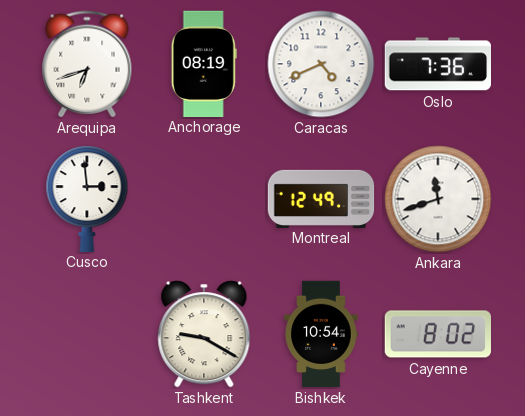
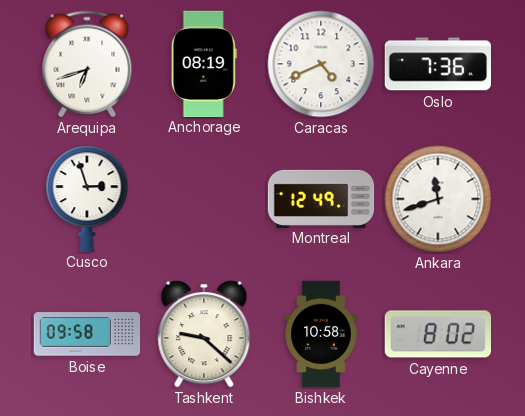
Cusco: 2:59 -> 2:57 (87, 198)
Boise: none -> 09:58 (87, 334)
Tashkent: 9:20 -> 9:22 (204, 334)
Bishkek: 10:54 -> 10:58 (321, 334)
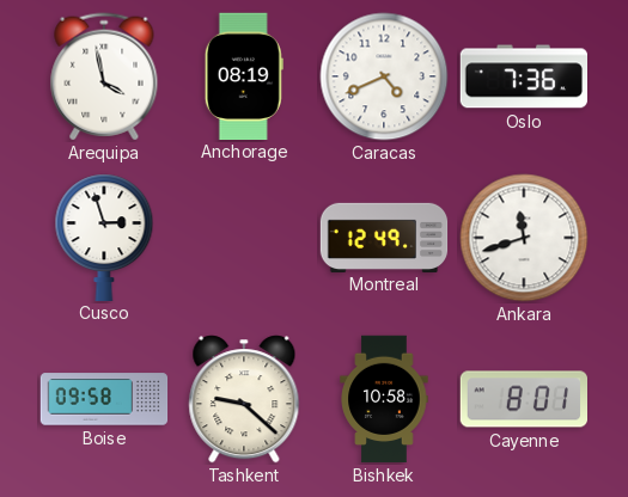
Arequipa: 6:42 -> 3:58 (104, 76)
Cayenne: 8:02 -> 8:01 (524, 399)
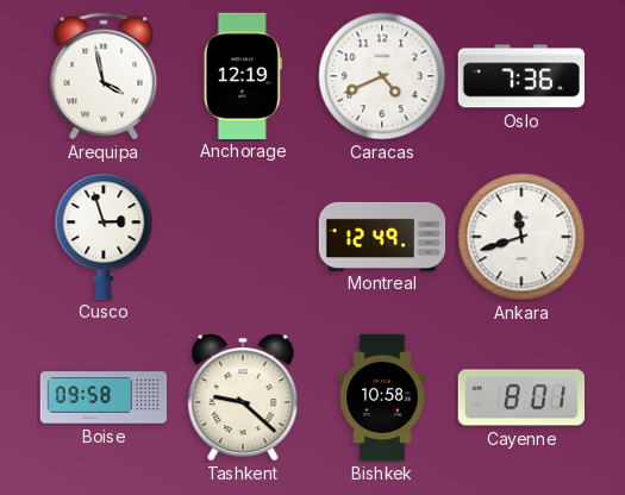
Anchorage: 08:19 -> 12:19 (243, 75)
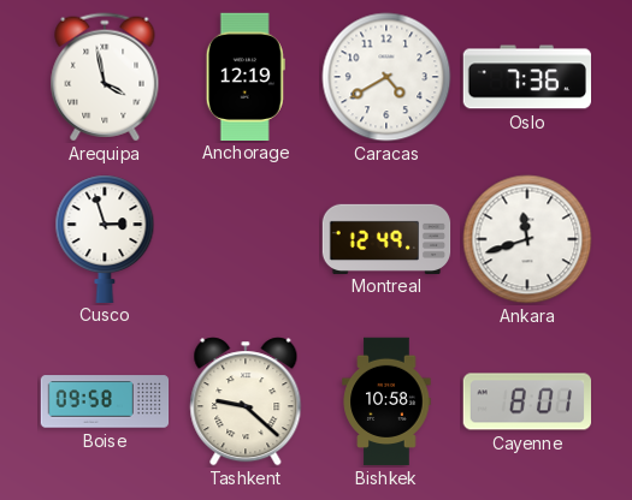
Caracas: 4:41 -> 4:40 (386, 77)
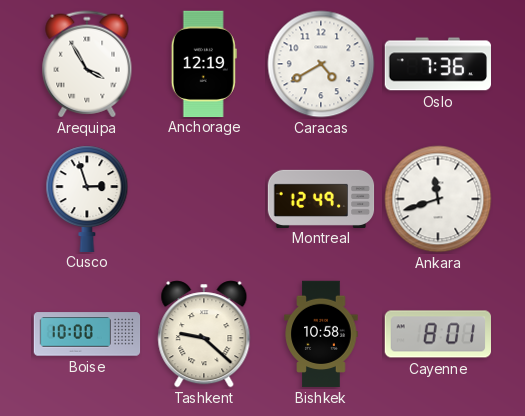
Arequipa: 3:58 -> 3:55 (87, 64)
Boise: 09:58 -> 10:00 (87, 334)
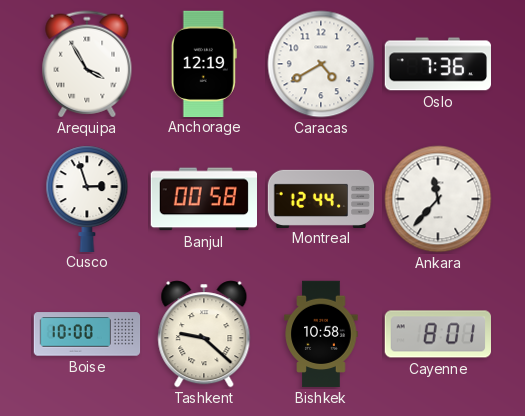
Banjul: none -> 00:58 (203, 199)
Montreal: 12:49 -> 12:44 (321, 198)
Ankara: 11:42 -> 11:37 (438, 199)
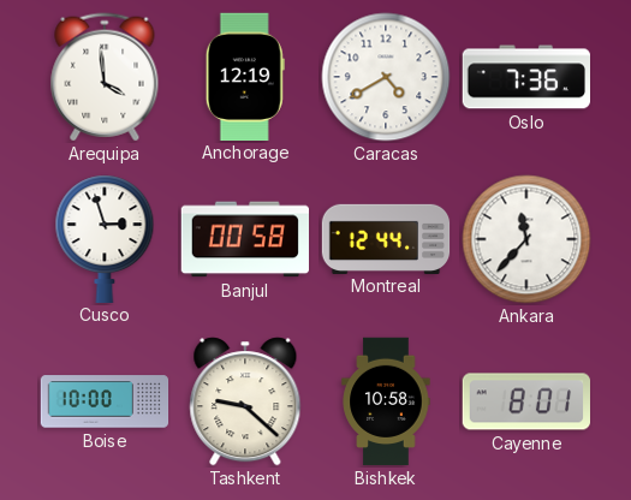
Arequipa: 3:55 -> 3:59 (105, 77)
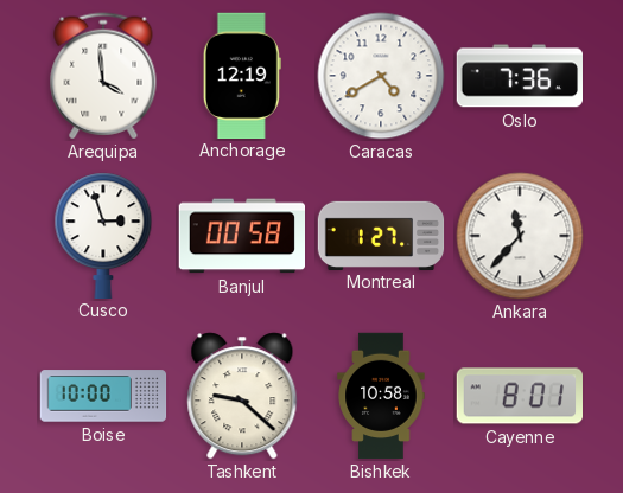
Montreal: 12:44 -> 1:27 (381, 235)
